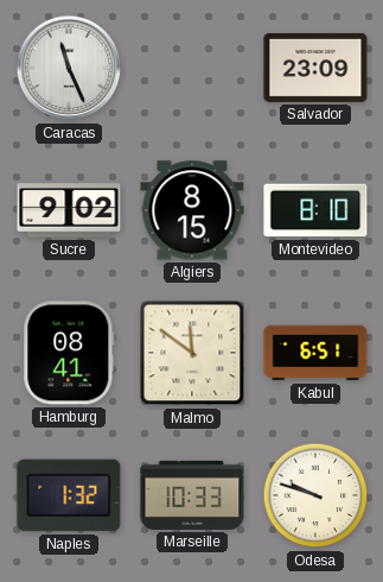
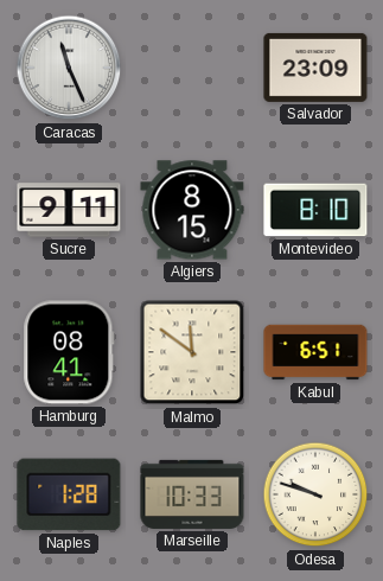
Sucre: 9:02 -> 9:11 (69, 210)
Naples: 1:32 -> 1:28 (69, 494)
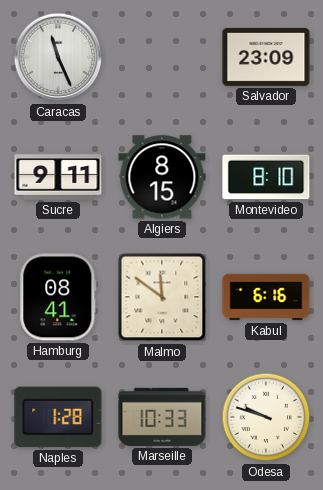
Kabul: 6:51 -> 6:16 (266, 297)
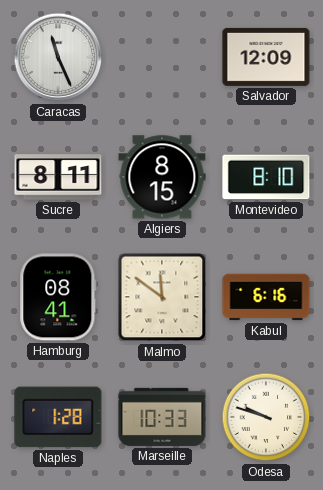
Salvador: 23:09 -> 12:09 (266, 57)
Sucre: 9:11 -> 8:11 (58, 177)
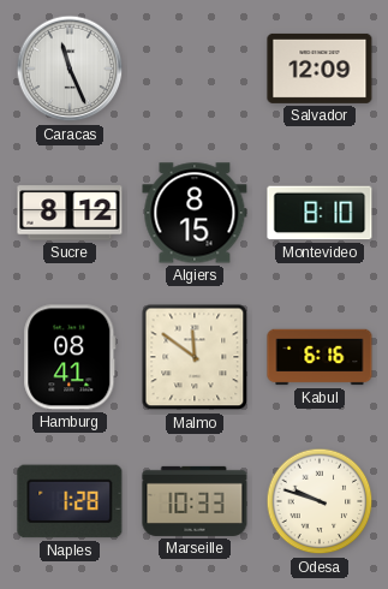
Sucre: 8:11 -> 8:12 (70, 213)
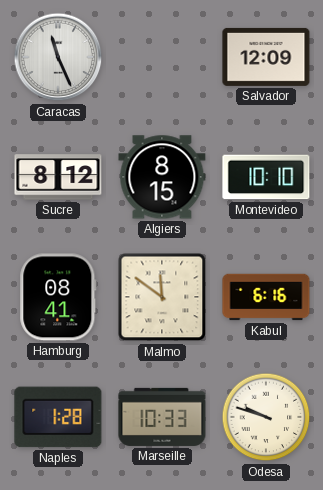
Montevideo: 8:10 -> 10:10 (266, 177)
